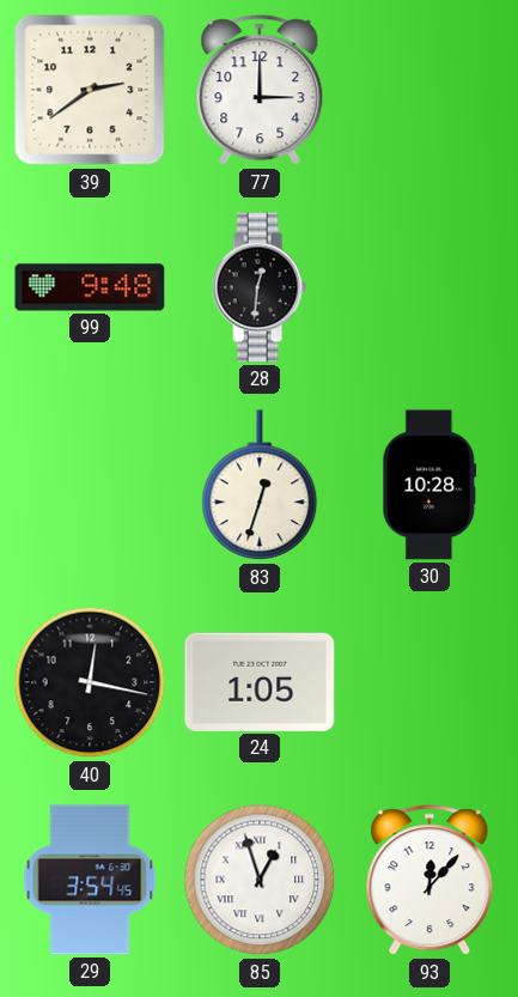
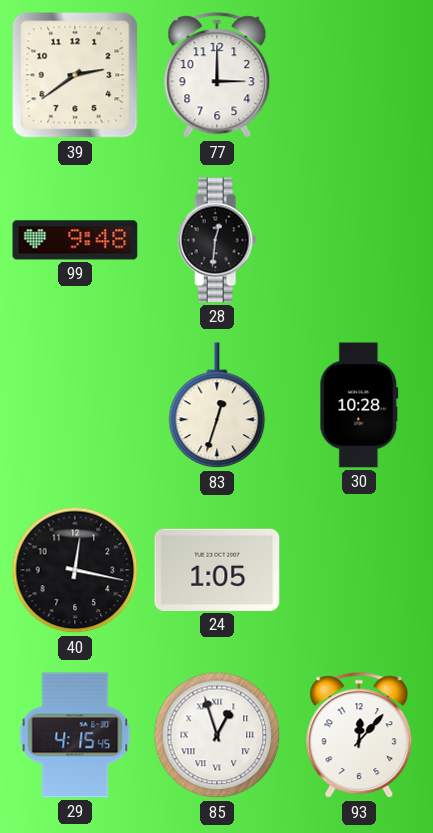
29: 3:54 -> 4:15 (75, 735)
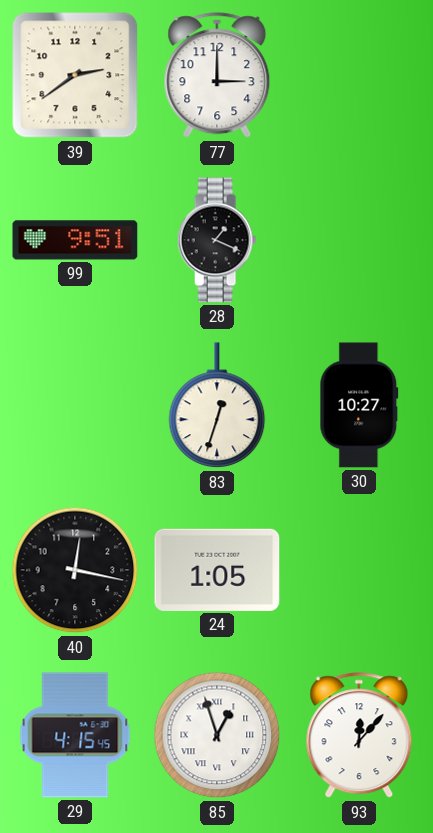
99: 9:48 -> 9:51 (75, 240)
28: 12:31 -> 1:19 (217, 240)
30: 10:28 -> 10:27 (359, 405)
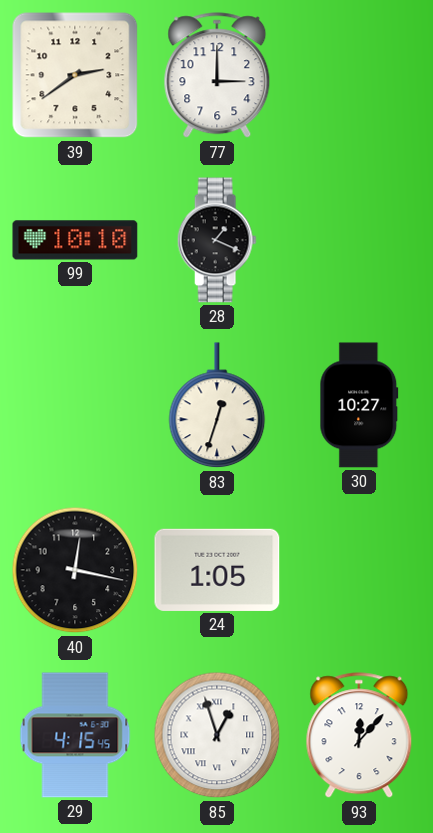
99: 9:51 -> 10:10 (75, 240)
